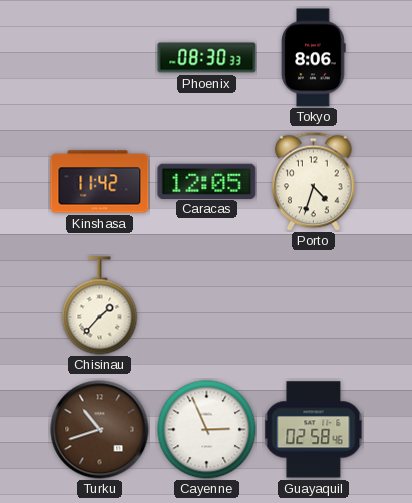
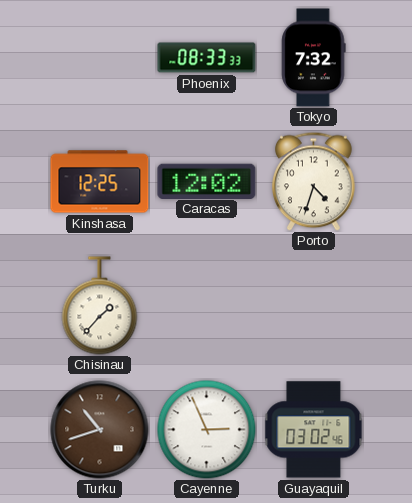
Phoenix: 08:30 -> 08:33 (207, 58)
Tokyo: 8:06 -> 7:32 (314, 58)
Kinshasa: 11:42 -> 12:25 (100, 182)
Caracas: 12:05 -> 12:02 (207, 181)
Guayaquil: 02:58 -> 03:02 (314, 430)
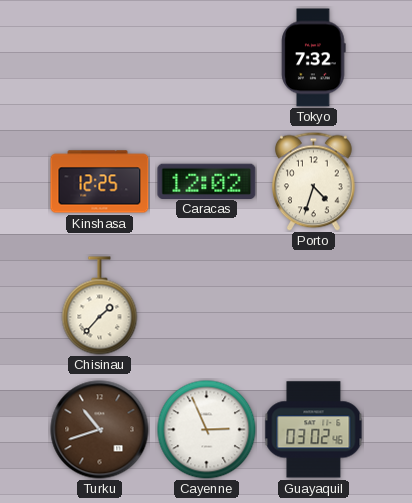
Phoenix: 08:33 -> none (207, 58)
